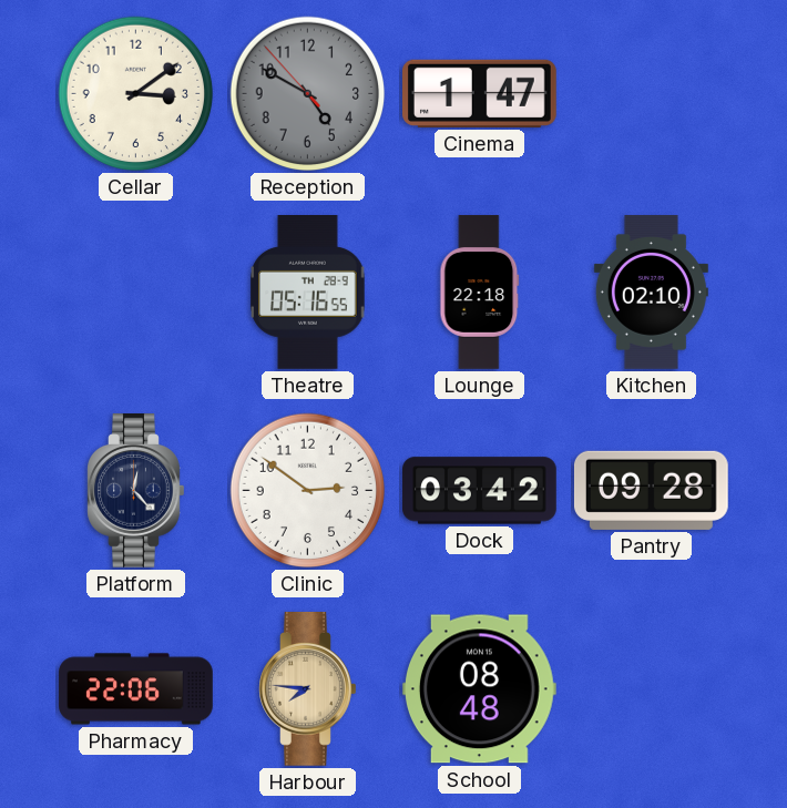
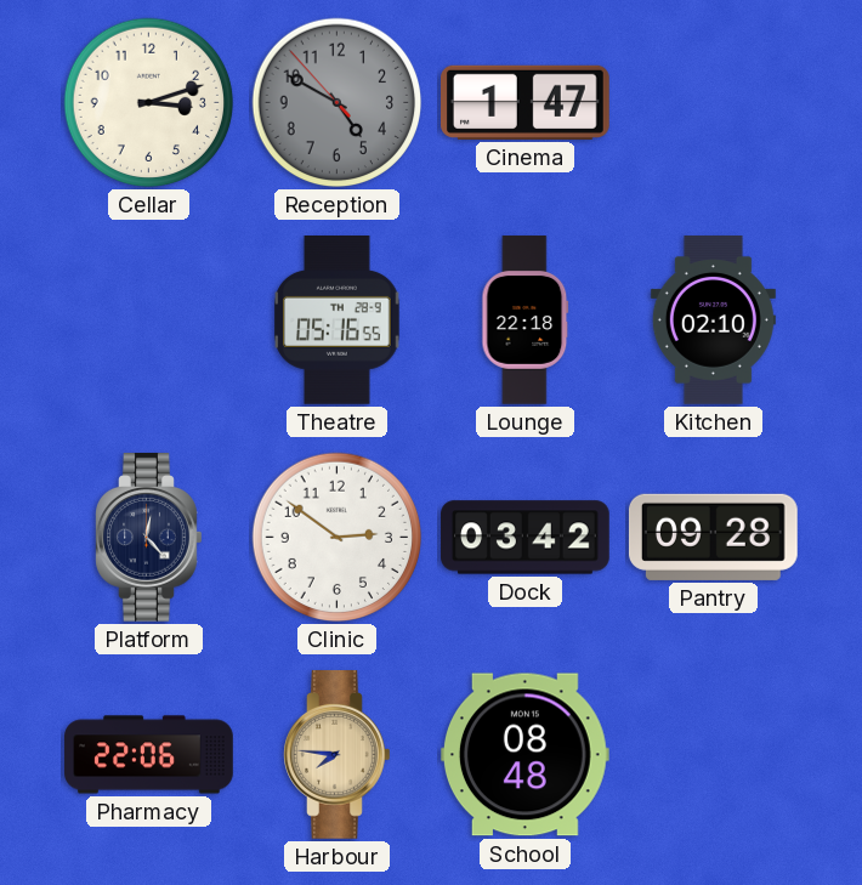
Cellar: 3:09 -> 3:12 (149, 103)
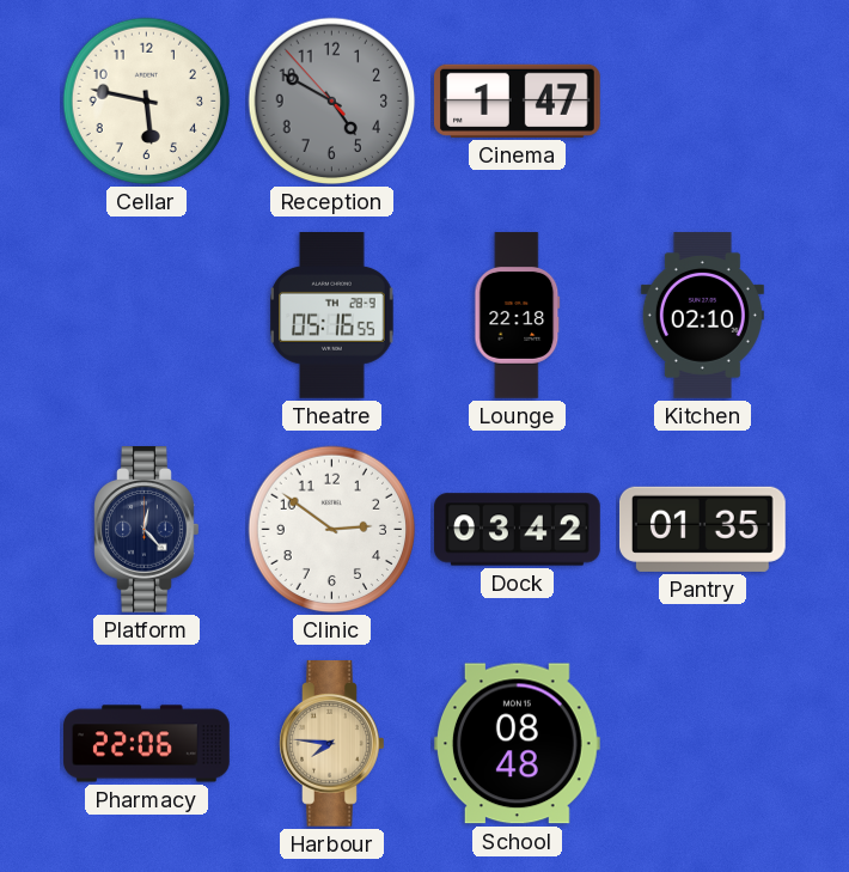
Cellar: 3:12 -> 5:47 (147, 102)
Pantry: 09:28 -> 01:35 (702, 529)
